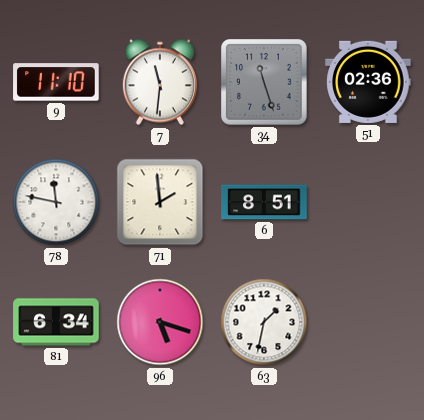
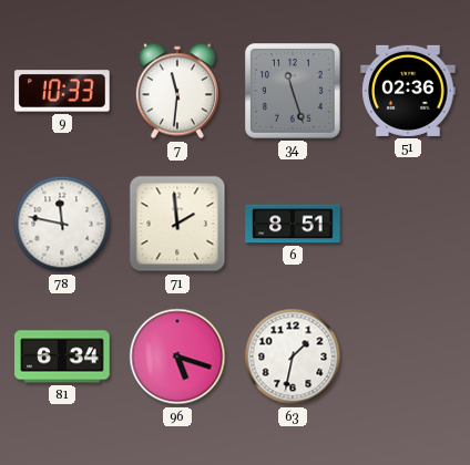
9: 11:10 -> 10:33 (62, 91)
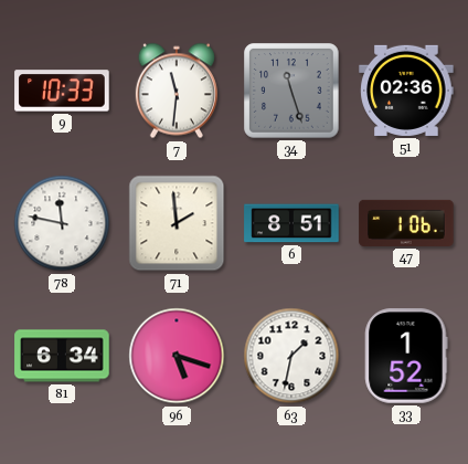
47: none -> 1:06 (406, 223)
33: none -> 1:52 (406, 356)
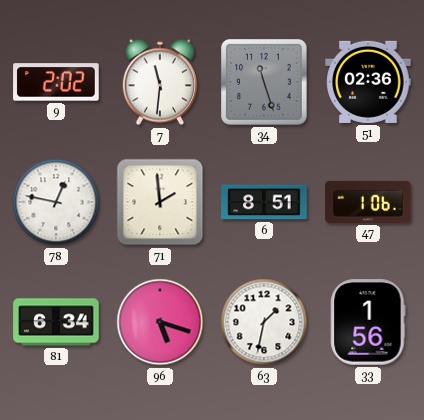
9: 10:33 -> 2:02 (56, 82)
78: 11:47 -> 12:47 (56, 202)
33: 1:52 -> 1:56 (368, 322)
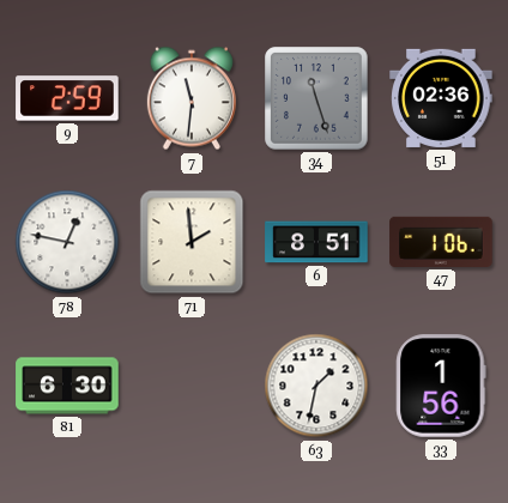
9: 2:02 -> 2:59 (67, 98)
81: 6:34 -> 6:30 (67, 386)
96: 5:18 -> none (160, 322)
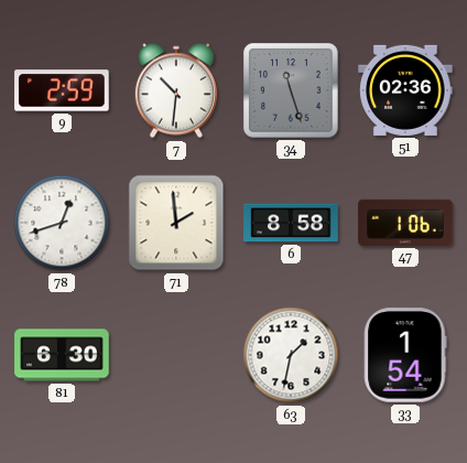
7: 11:31 -> 10:31 (176, 90)
78: 12:47 -> 12:42 (62, 223)
6: 8:51 -> 8:58 (291, 223)
33: 1:56 -> 1:54 (405, 355)
